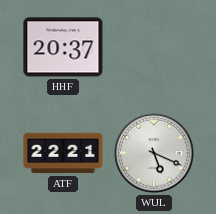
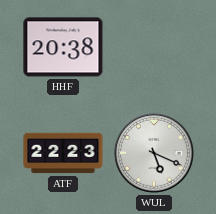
HHF: 20:37 -> 20:38 (63, 47)
ATF: 22:21 -> 22:23 (63, 153)
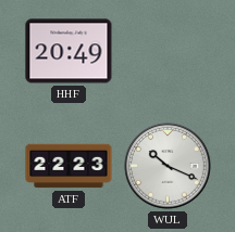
HHF: 20:38 -> 20:49 (69, 51)
WUL: 5:19 -> 10:19 (168, 166)
